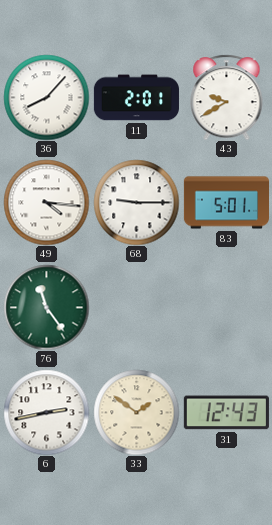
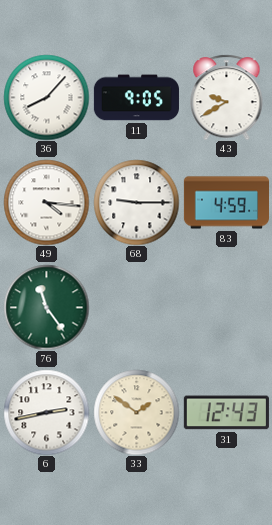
11: 2:01 -> 9:05 (136, 98)
83: 5:01 -> 4:59 (226, 203)
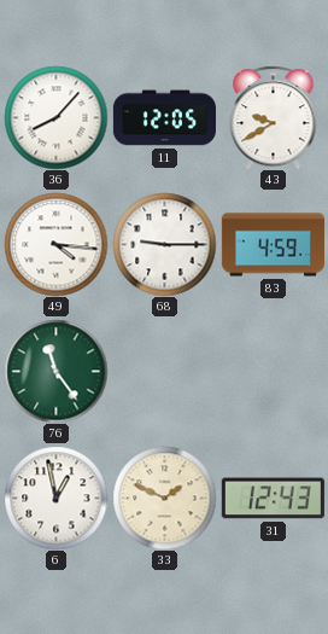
11: 9:05 -> 12:05 (164, 118)
6: 2:43 -> 12:58 (55, 498)
33: 1:51 -> 1:49 (164, 498)
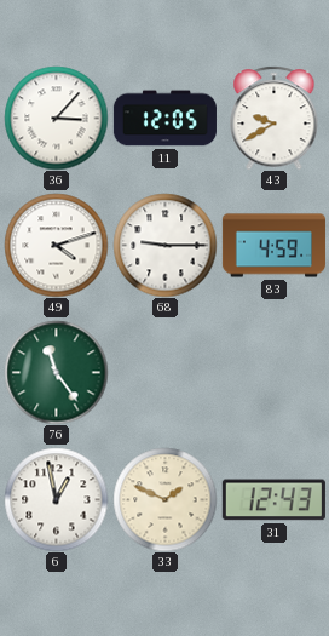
36: 8:07 -> 3:07 (56, 118)
49: 4:16 -> 4:12 (56, 245)
